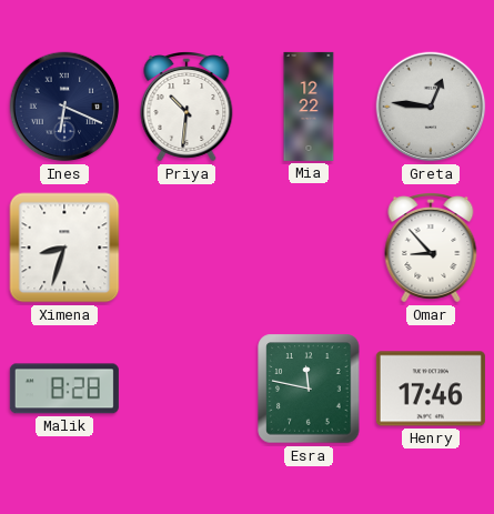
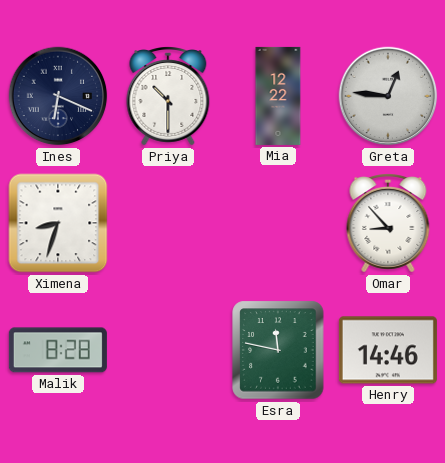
Priya: 10:31 -> 10:30 (168, 97)
Henry: 17:46 -> 14:46 (388, 350)
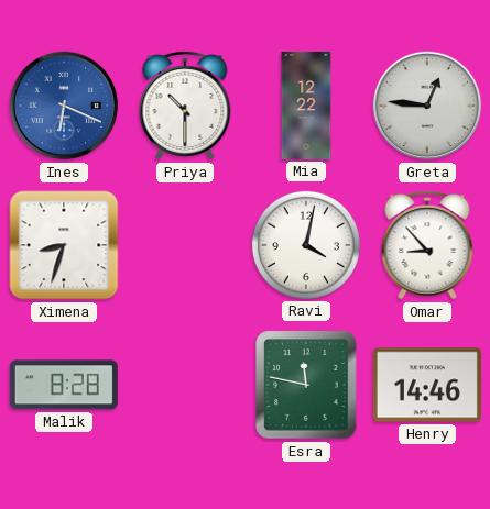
Ines dial: navy -> blue (64, 106)
Ravi: none -> 4:02 (306, 245)
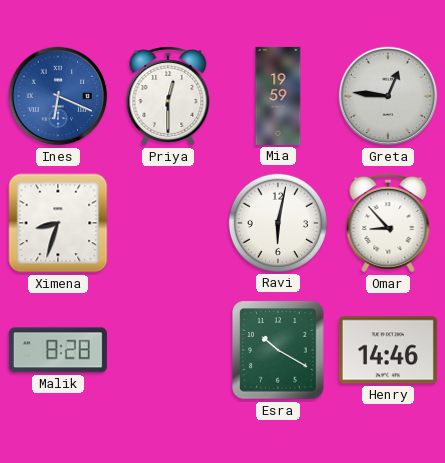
Priya: 10:30 -> 12:30 (168, 97)
Mia: 12:22 -> 19:59 (278, 96)
Ravi: 4:02 -> 6:02 (278, 223)
Esra: 11:47 -> 10:20 (278, 350)
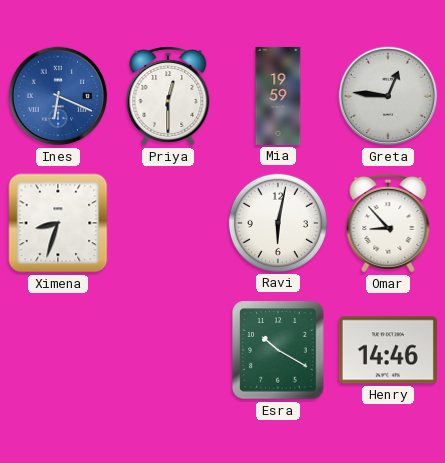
Malik: 8:28 -> none (58, 350)
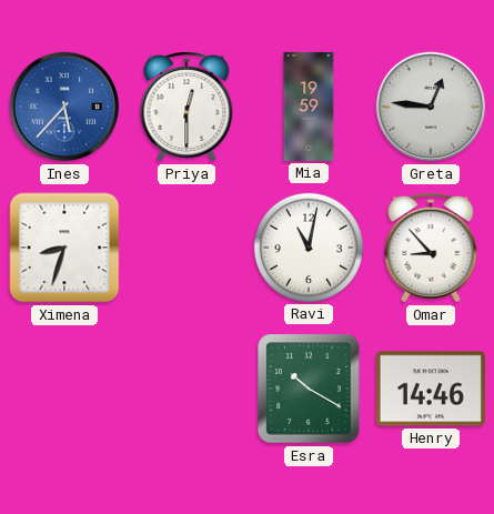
Ines: 6:19 -> 5:37 (64, 107)
Ravi: 6:02 -> 11:02 (309, 248)
